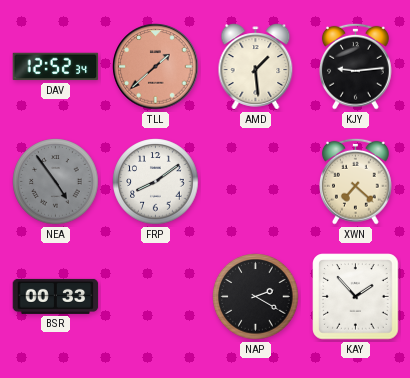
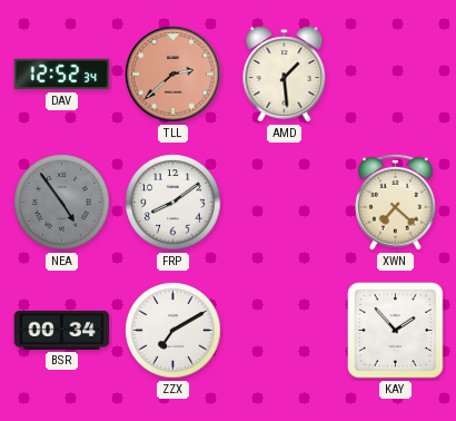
TLL: 1:38 -> 2:38 (174, 75)
KJY: 9:14 -> none (356, 66)
BSR: 00:33 -> 00:34 (62, 330)
ZZX: none -> 7:10 (174, 331)
NAP: 2:20 -> none (256, 297)
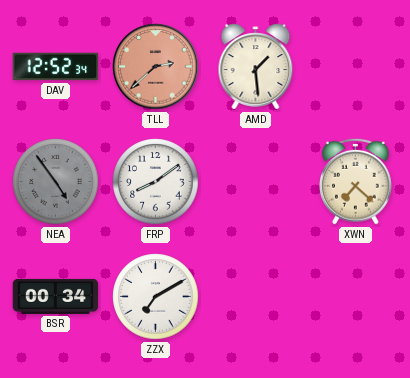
KAY: 1:53 -> none (396, 331)
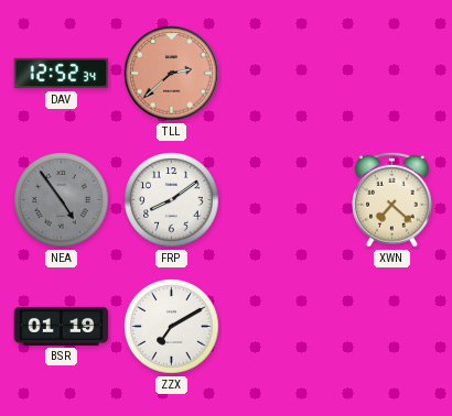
AMD: 1:29 -> none (256, 67)
BSR: 00:34 -> 01:19 (62, 326)
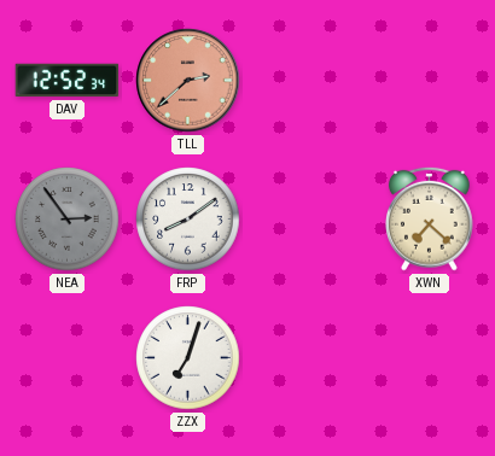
NEA: 4:54 -> 2:54 (68, 220)
BSR: 01:19 -> none (62, 326)
ZZX: 7:10 -> 7:03 (188, 358)
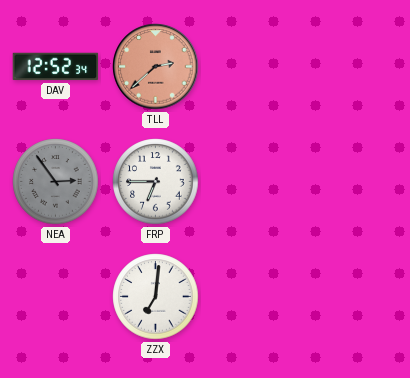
FRP: 8:09 -> 6:45 (156, 182)
XWN: 7:22 -> none (430, 218)
ZZX: 7:03 -> 7:01 (156, 297)
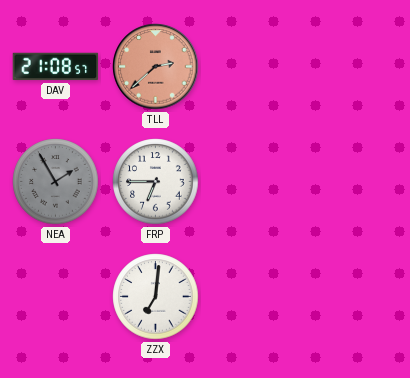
DAV: 12:52 -> 21:08 (56, 67)
NEA: 2:54 -> 1:55 (56, 182)
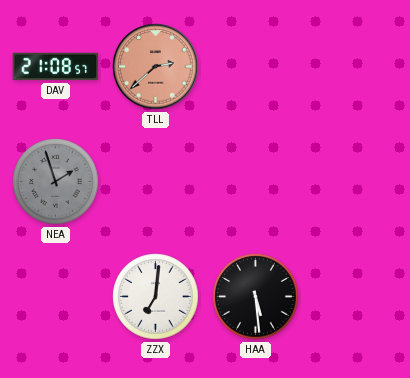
NEA: 1:55 -> 1:57 (56, 182)
FRP: 6:45 -> none (156, 182)
HAA: none -> 5:29 (256, 297)
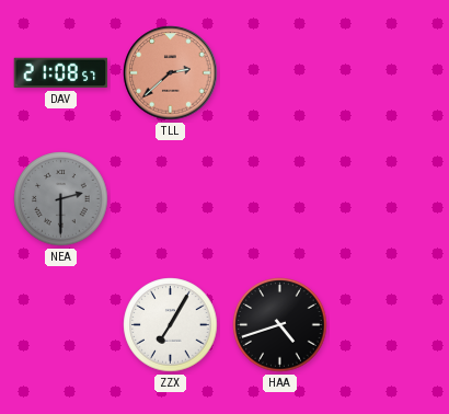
NEA: 1:57 -> 2:30 (61, 199)
ZZX: 7:01 -> 7:05 (171, 325)
HAA: 5:29 -> 4:42 (280, 325)
